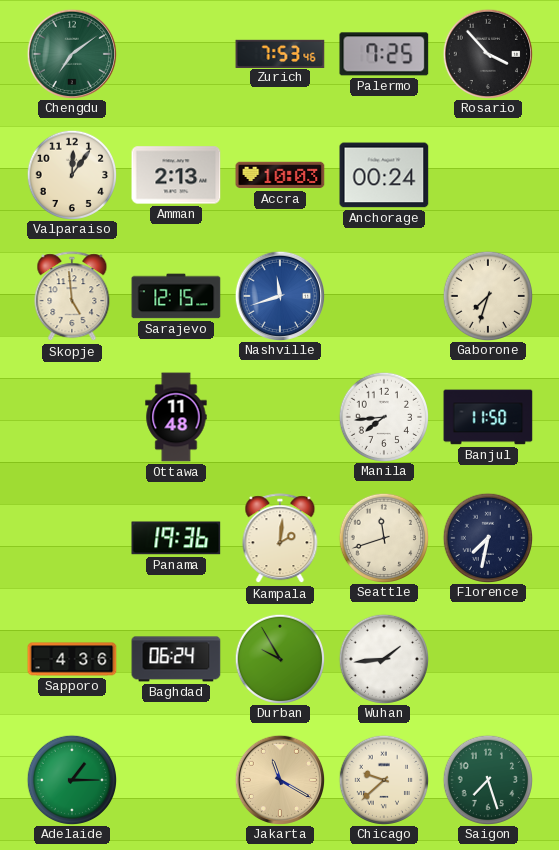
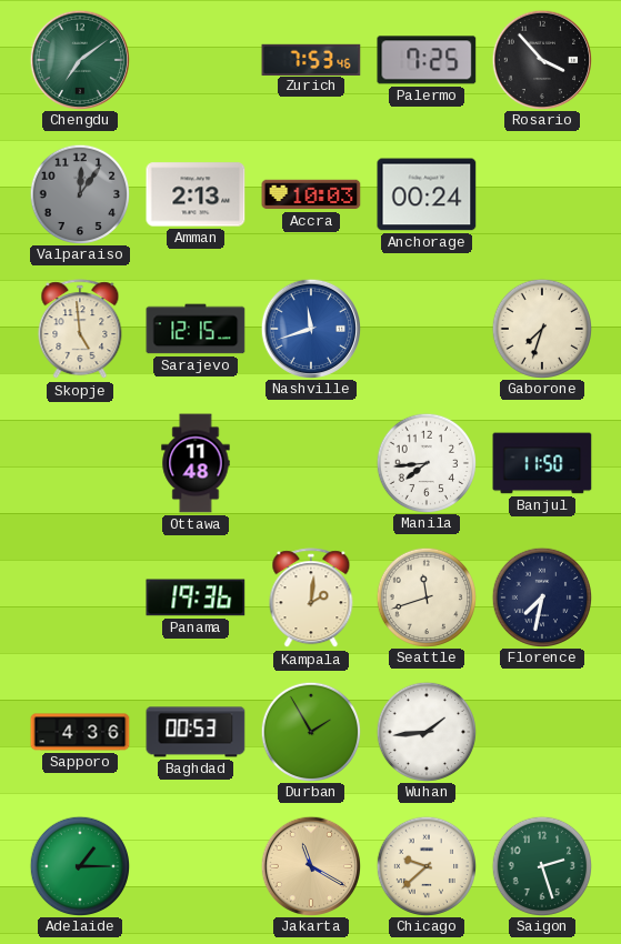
Valparaiso dial: cream -> grey (79, 193)
Baghdad: 06:24 -> 00:53 (196, 732)
Durban: 9:55 -> 1:55 (310, 731)
Saigon: 7:27 -> 2:27 (541, 865)
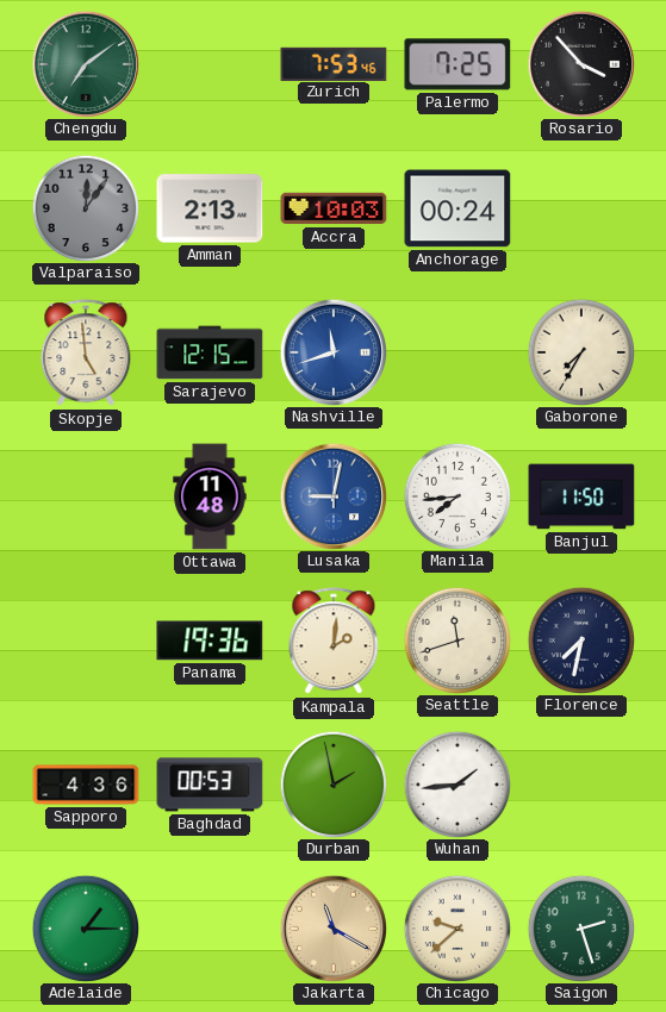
Gaborone: 7:33 -> 7:35 (580, 351)
Lusaka: none -> 9:02 (332, 495)
Durban: 1:55 -> 1:58 (332, 783)
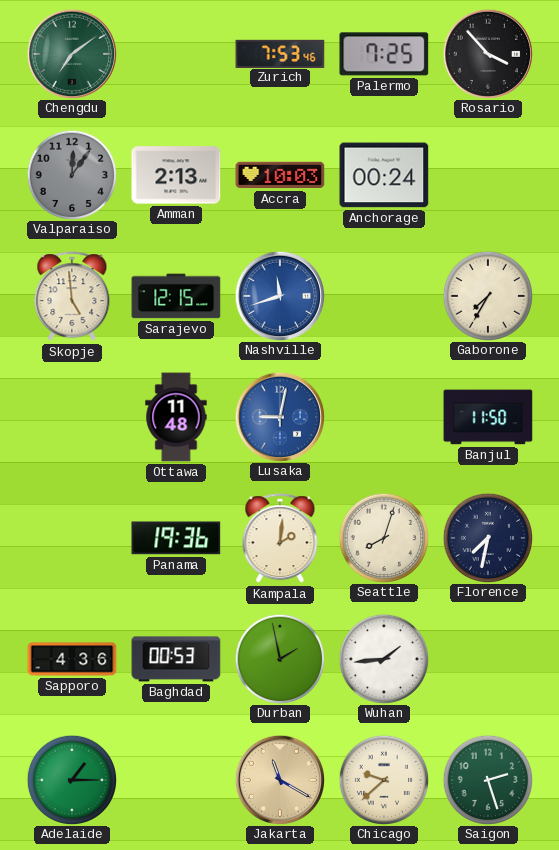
Manila: 7:44 -> none (456, 495)
Seattle: 11:42 -> 8:03 (383, 537)
